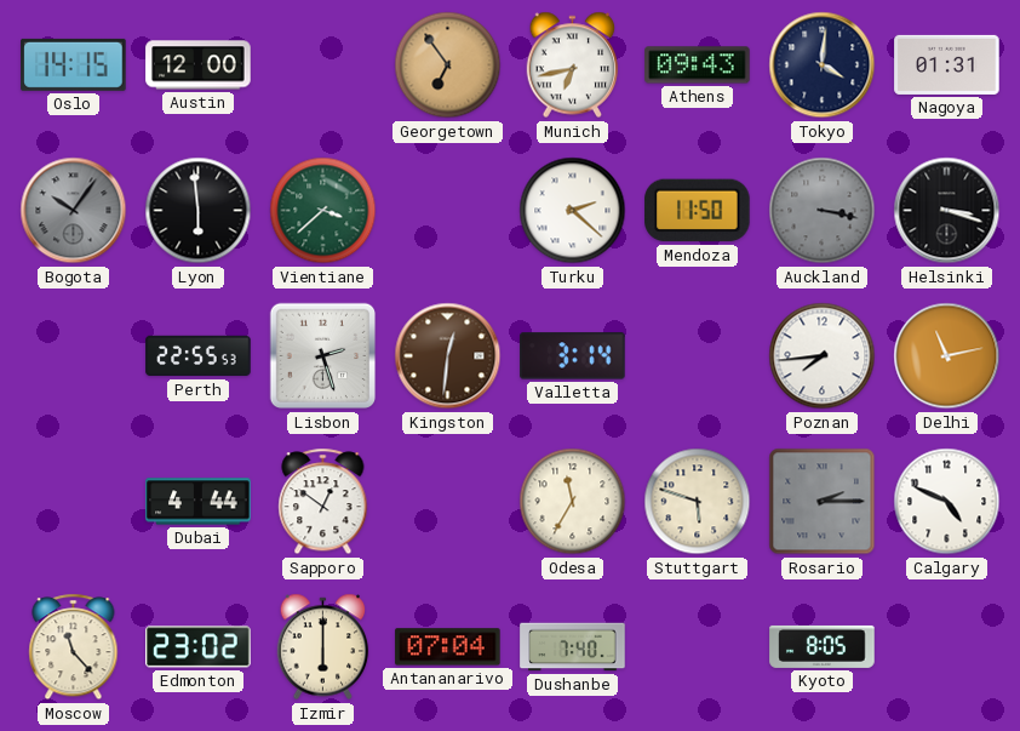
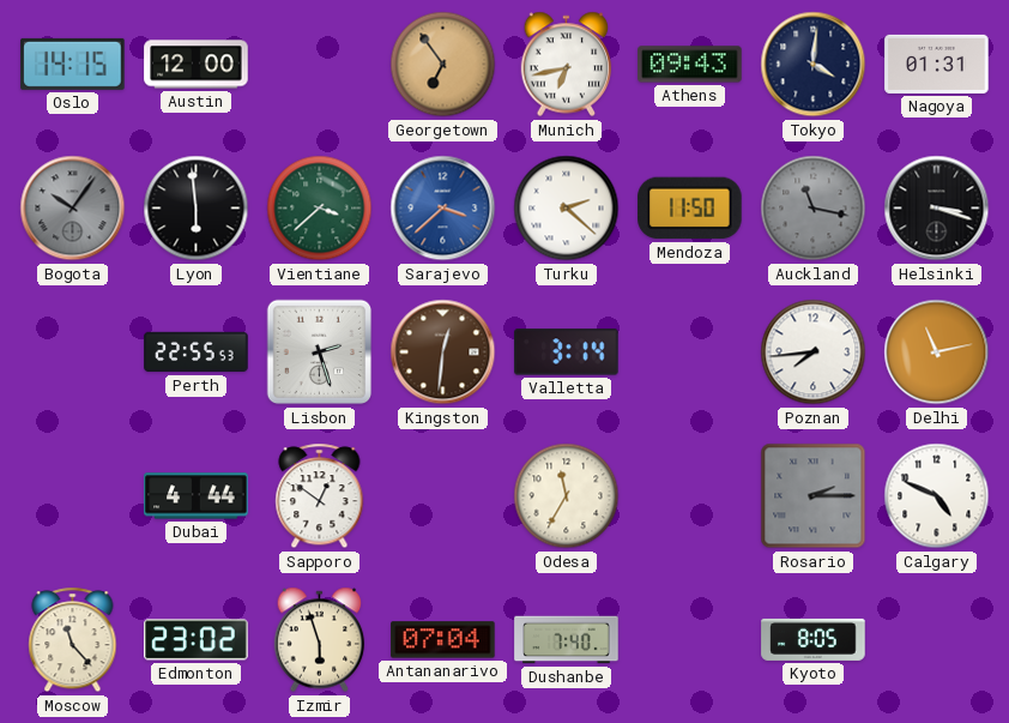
Sarajevo: none -> 3:38 (443, 209)
Auckland: 3:17 -> 11:17 (814, 209)
Stuttgart: 5:48 -> none (698, 502)
Izmir: 6:00 -> 5:57 (320, 640)
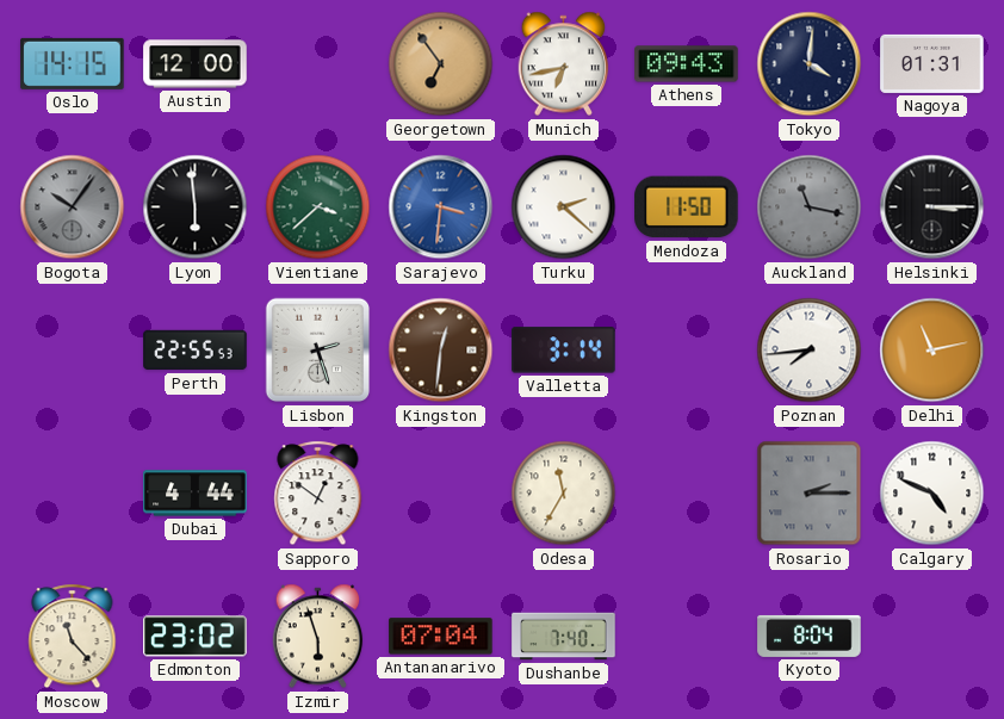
Sarajevo: 3:38 -> 3:31 (441, 207)
Helsinki: 3:18 -> 3:15 (932, 207)
Kyoto: 8:05 -> 8:04 (810, 636)
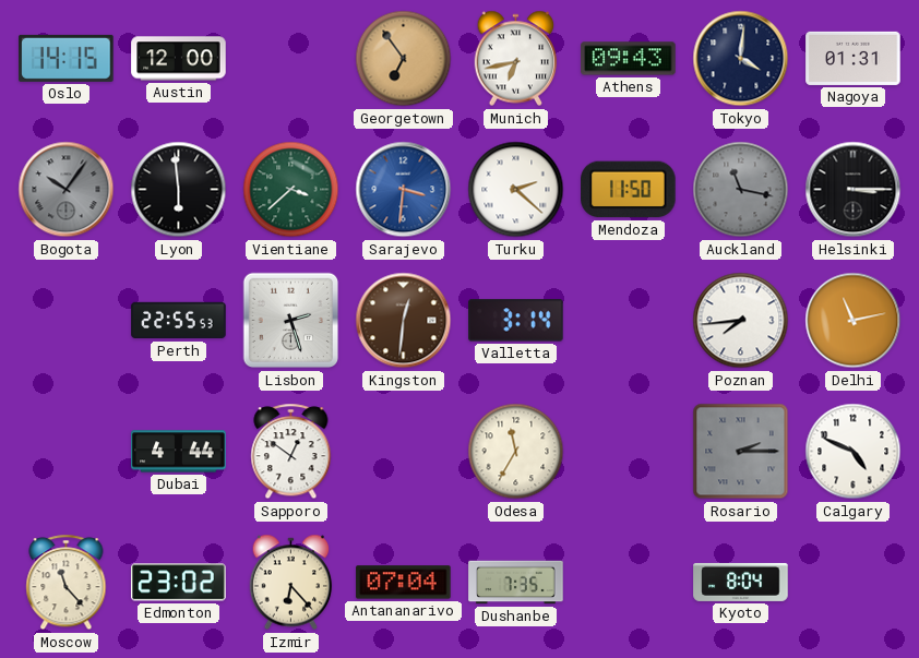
Izmir: 5:57 -> 6:23 (291, 583)
Dushanbe: 7:40 -> 7:35 (516, 583)
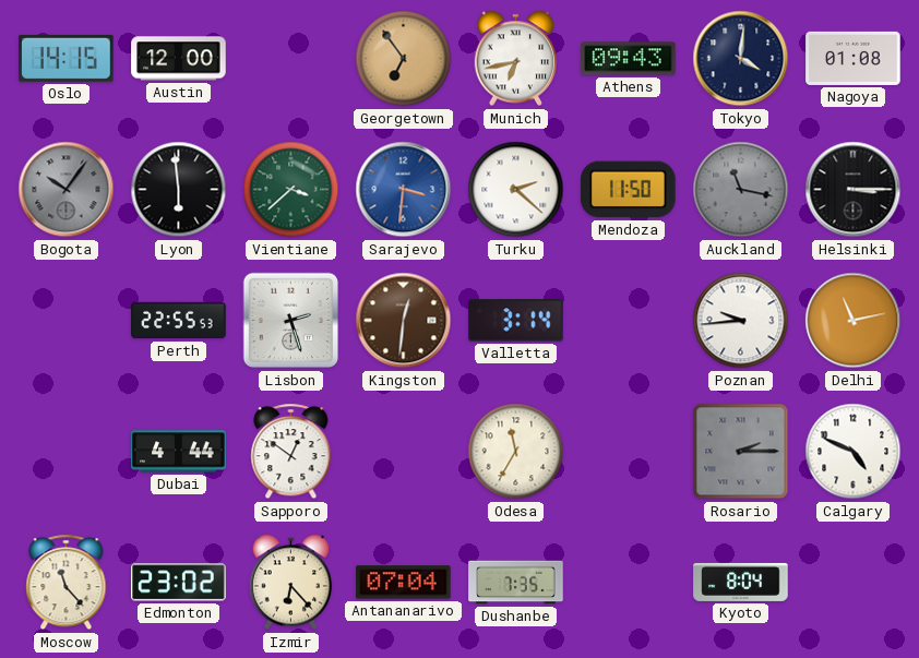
Nagoya: 01:31 -> 01:08 (854, 58)
Poznan: 7:44 -> 9:44 (741, 321)
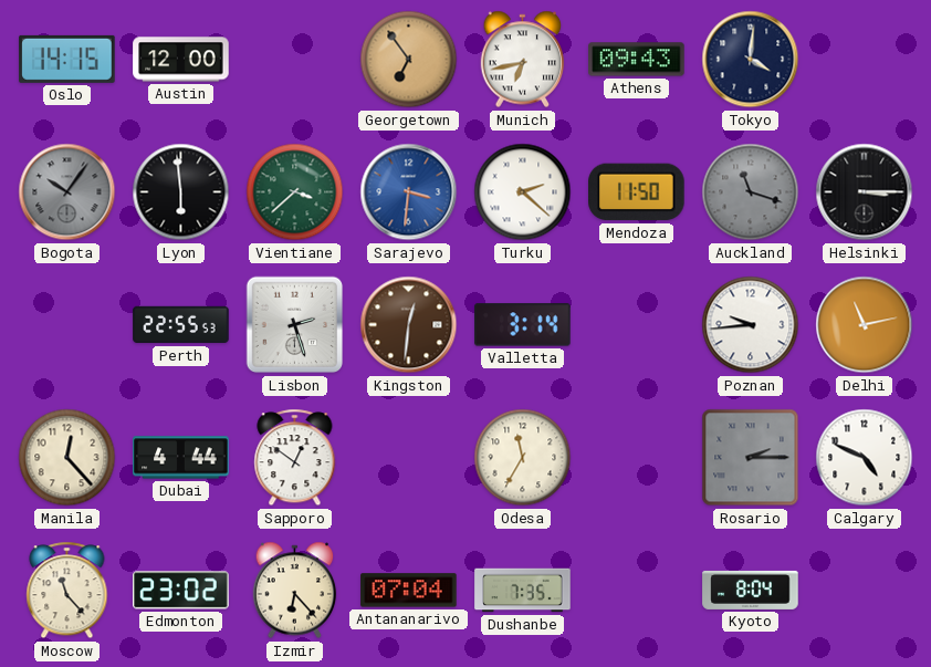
Nagoya: 01:08 -> none (854, 58)
Auckland: 11:17 -> 11:18 (751, 192)
Manila: none -> 12:23 (67, 458)
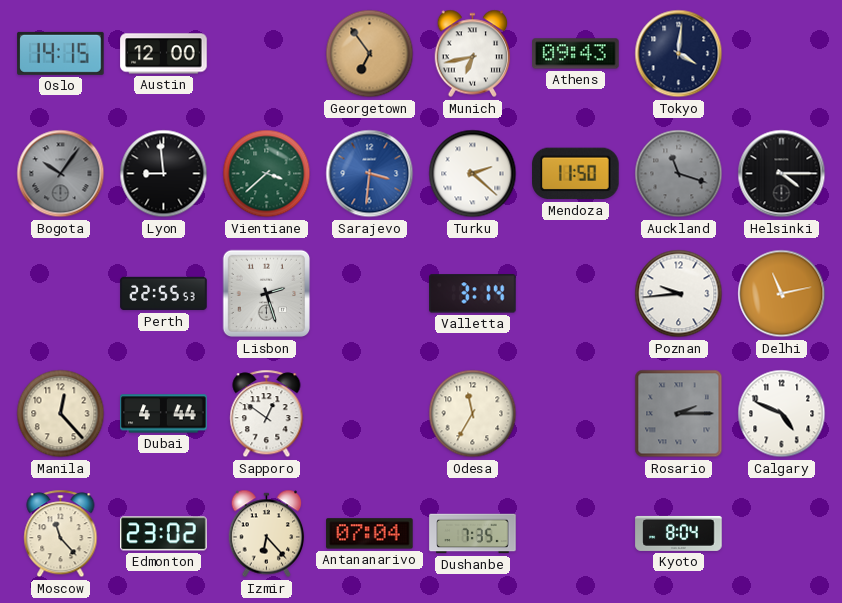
Lyon: 5:59 -> 8:59 (164, 174)
Helsinki: 3:15 -> 4:15 (782, 174)
Kingston: 12:31 -> none (409, 325)
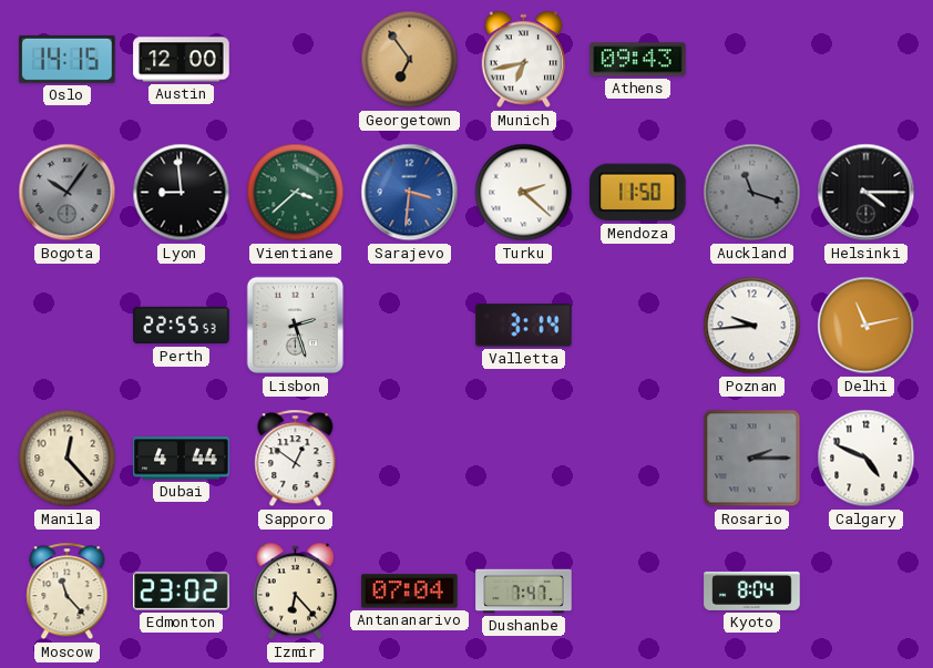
Tokyo: 4:01 -> none (679, 54)
Odesa: 11:35 -> none (473, 414)
Dushanbe: 7:35 -> 7:47 (524, 592)
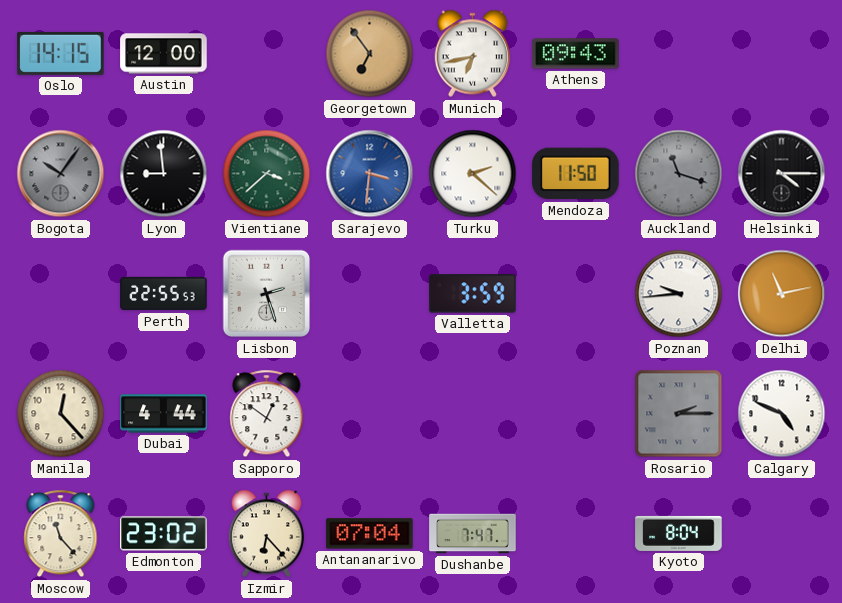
Valletta: 3:14 -> 3:59 (473, 294)
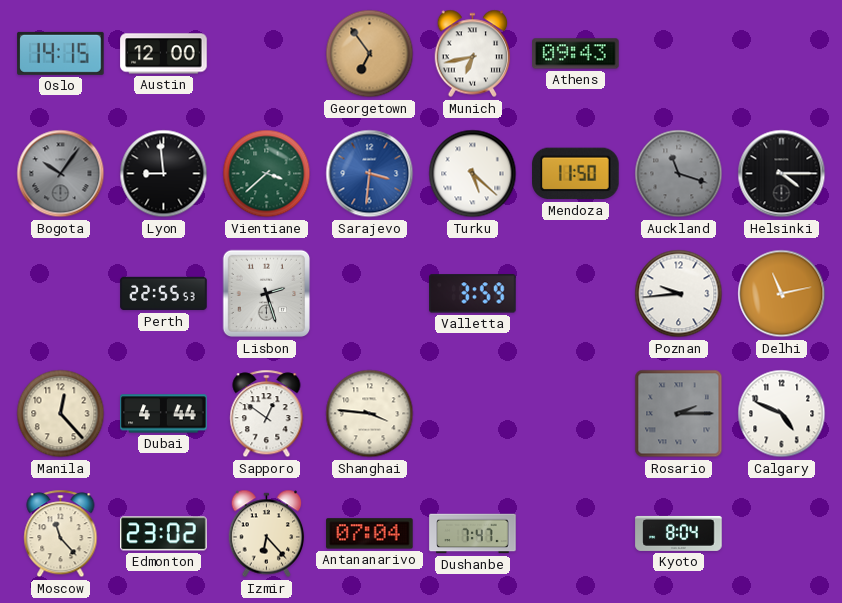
Turku: 2:22 -> 5:22 (473, 174)
Shanghai: none -> 3:46 (370, 414)
